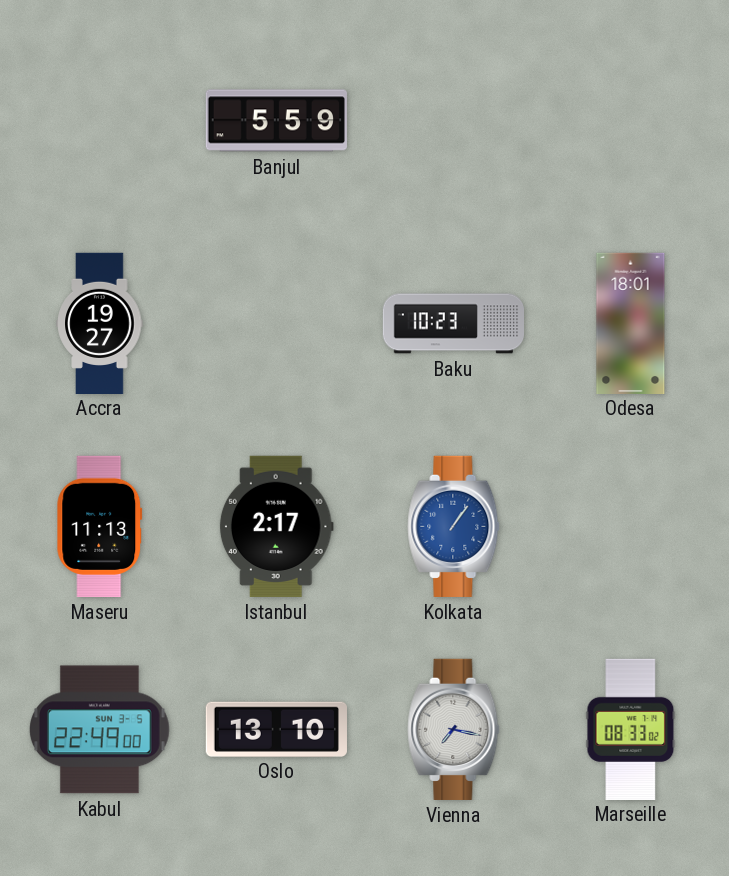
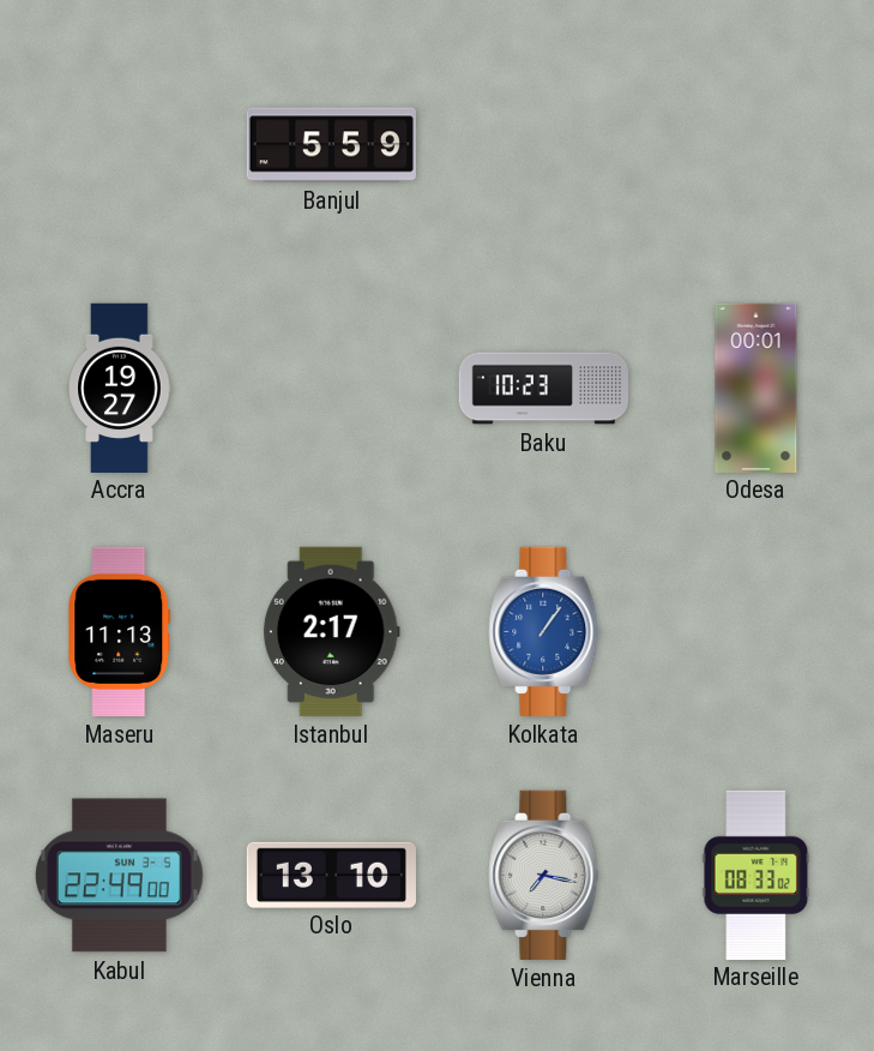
Odesa: 18:01 -> 00:01 (757, 388)
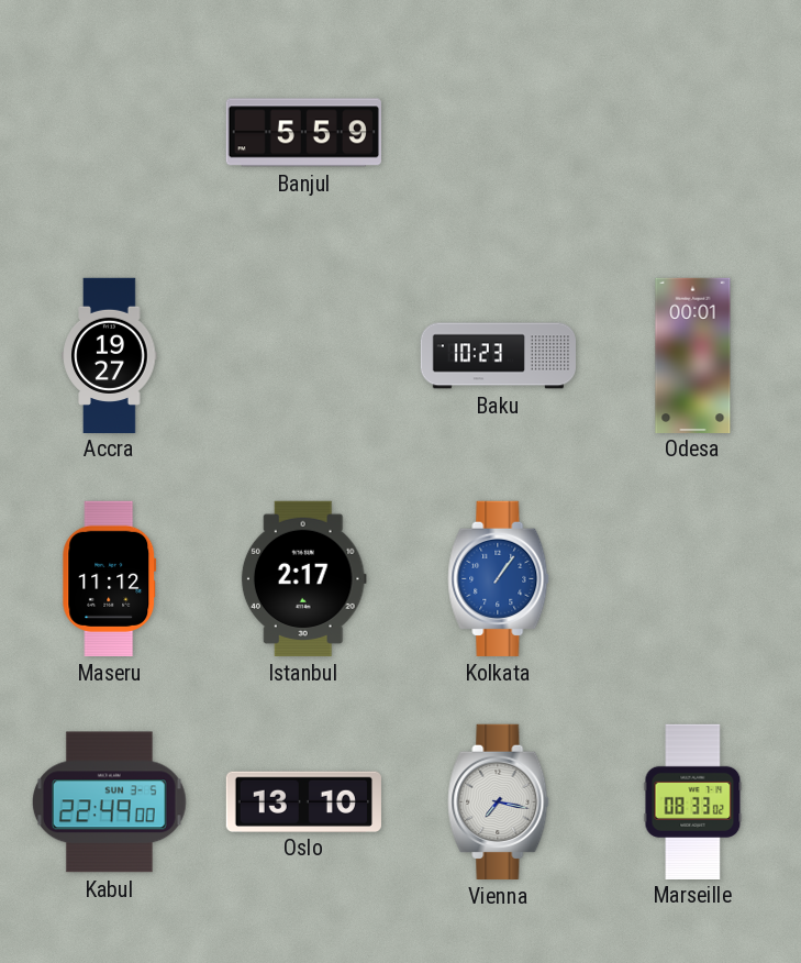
Maseru: 11:13 -> 11:12 (110, 578)
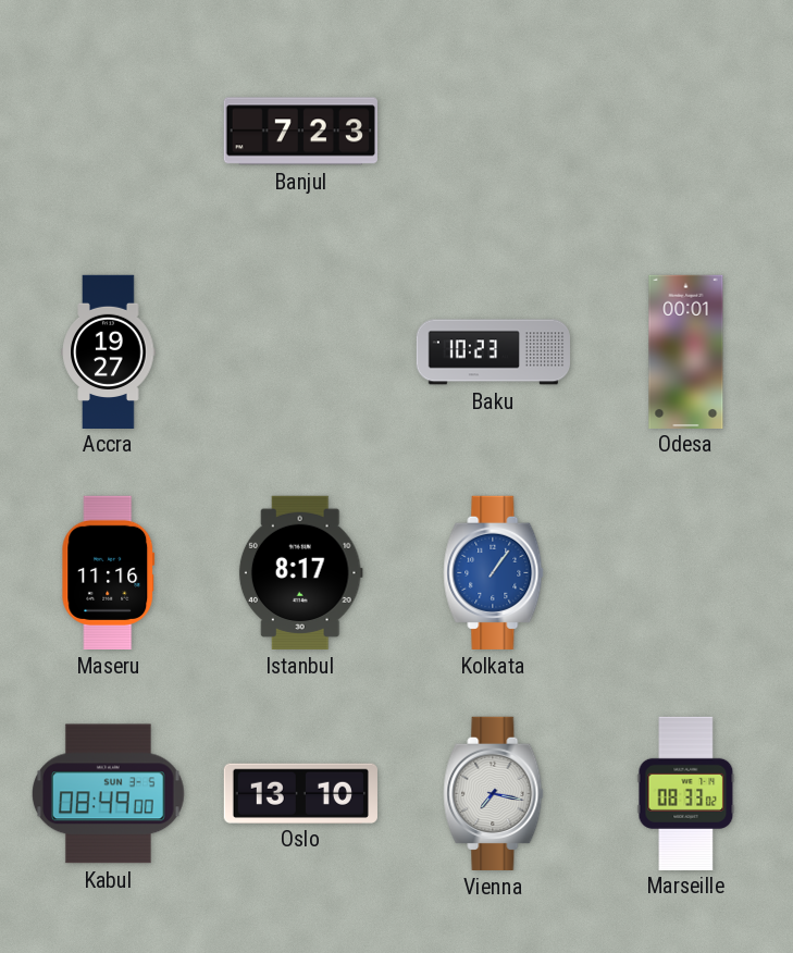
Banjul: 5:59 -> 7:23 (300, 132)
Maseru: 11:12 -> 11:16 (109, 572)
Istanbul: 2:17 -> 8:17 (300, 572)
Kabul: 22:49 -> 08:49 (109, 794)
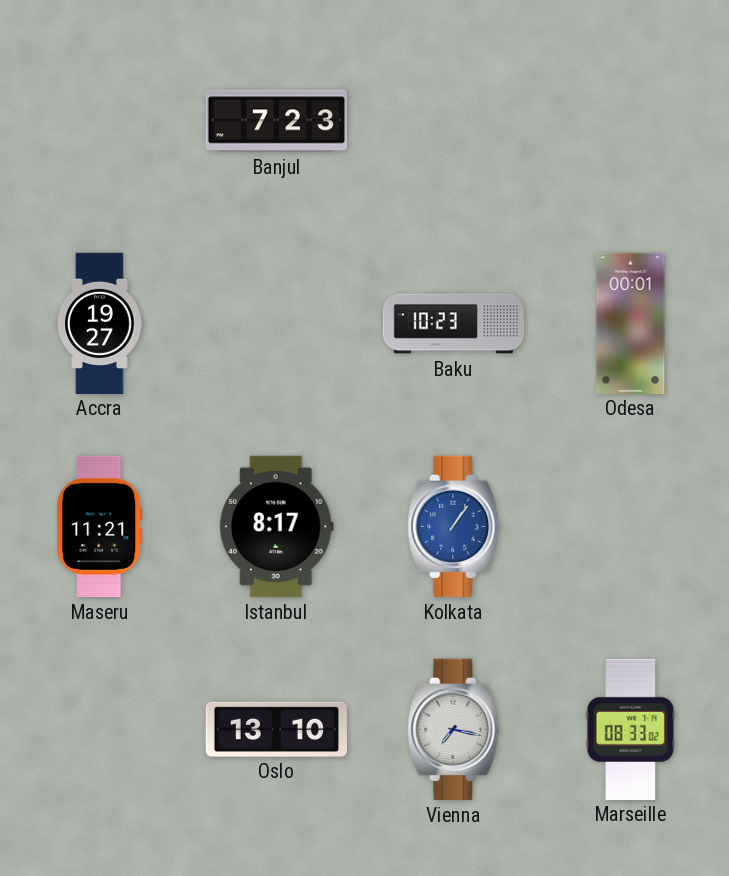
Maseru: 11:16 -> 11:21 (100, 526)
Kabul: 08:49 -> none (109, 794)
